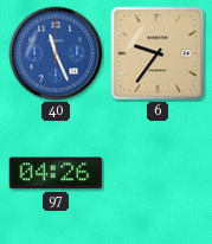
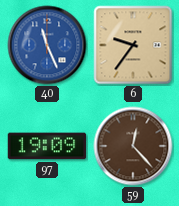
97: 04:26 -> 19:09 (47, 146)
59: none -> 12:23 (133, 146)
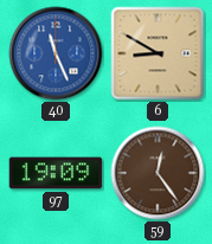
6: 9:36 -> 8:50 (158, 53)
59: 12:23 -> 12:24 (158, 173)
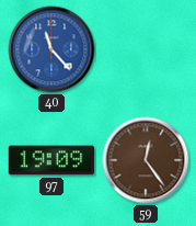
40: 11:26 -> 11:23 (51, 49)
6: 8:50 -> none (158, 53)
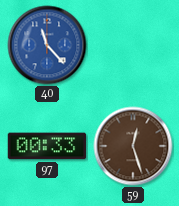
97: 19:09 -> 00:33 (47, 146)
59: 12:24 -> 12:27 (133, 146)
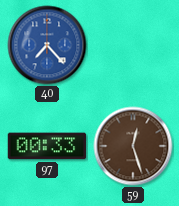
40: 11:23 -> 7:23 (47, 45)
